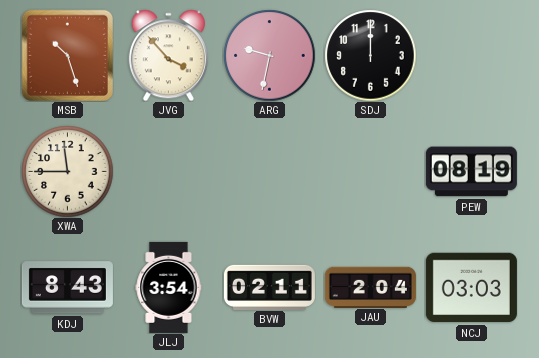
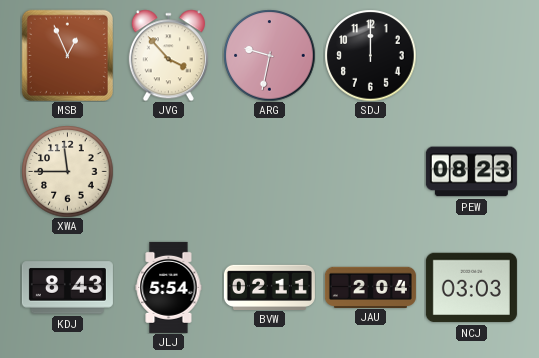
MSB: 10:27 -> 12:56 (67, 55)
PEW: 08:19 -> 08:23 (471, 172)
JLJ: 3:54 -> 5:54 (169, 287)
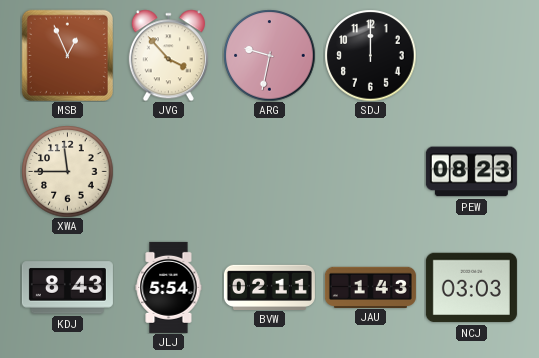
JAU: 2:04 -> 1:43 (370, 287)
